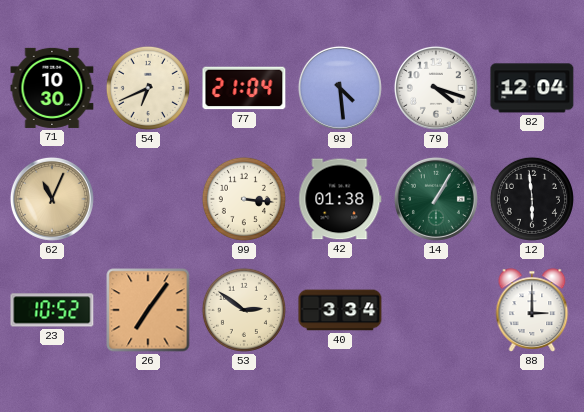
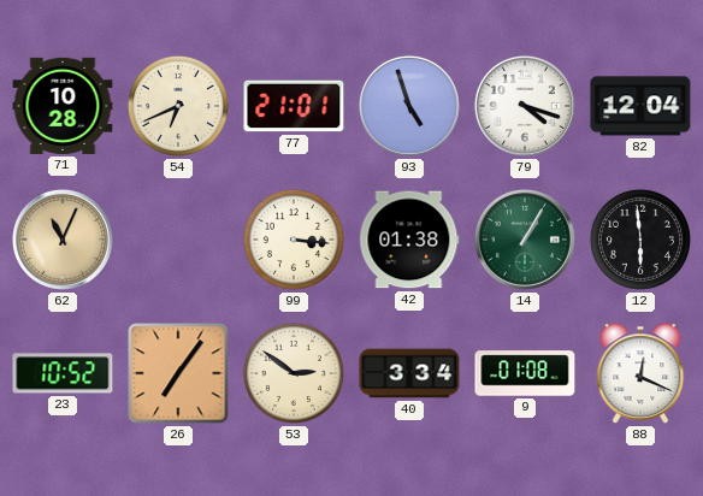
71: 10:30 -> 10:28 (63, 106)
77: 21:04 -> 21:01 (294, 106)
93: 4:29 -> 4:57 (409, 106)
9: none -> 01:08 (525, 373)
88: 3:00 -> 12:19 (640, 373)
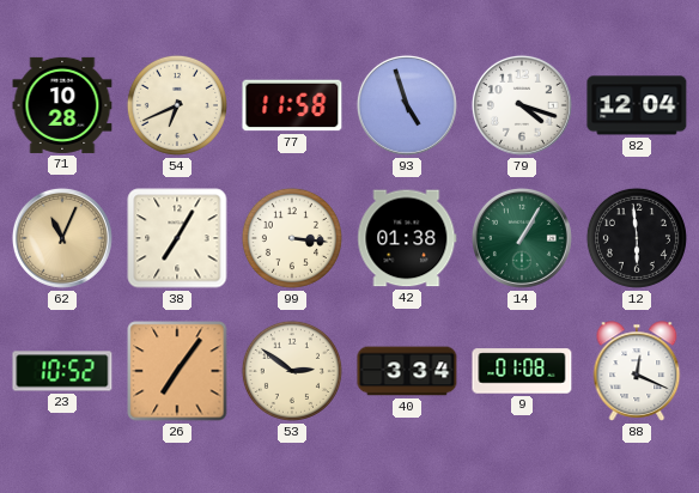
77: 21:01 -> 11:58 (292, 105)
38: none -> 7:05 (177, 238)
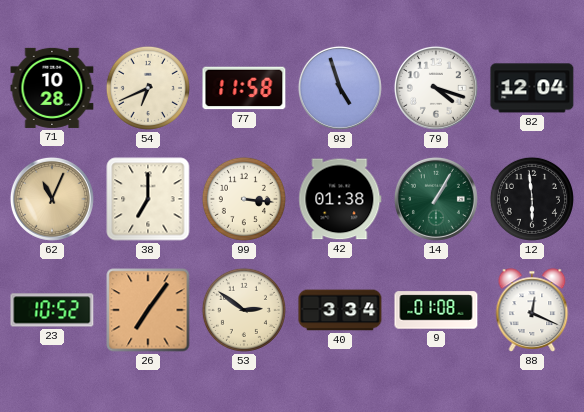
38: 7:05 -> 7:00 (148, 199)
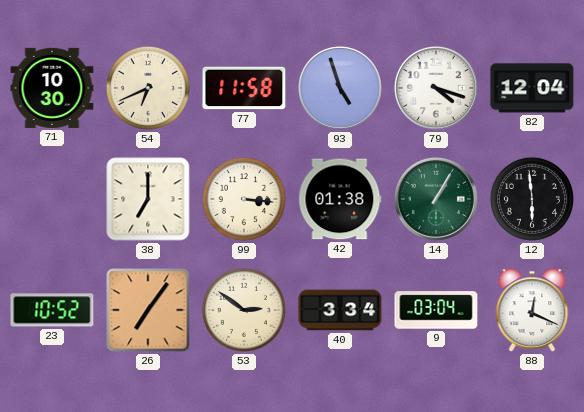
71: 10:28 -> 10:30 (52, 88)
62: 11:04 -> none (52, 199)
9: 01:08 -> 03:04 (436, 310)
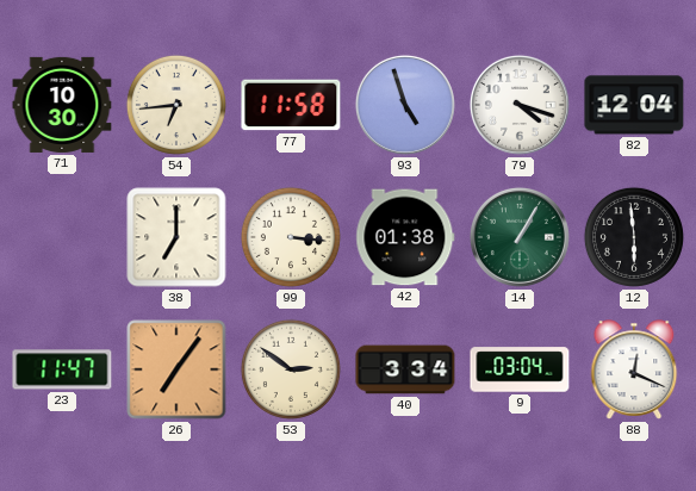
54: 6:41 -> 6:44 (176, 105)
23: 10:52 -> 11:47 (62, 369)
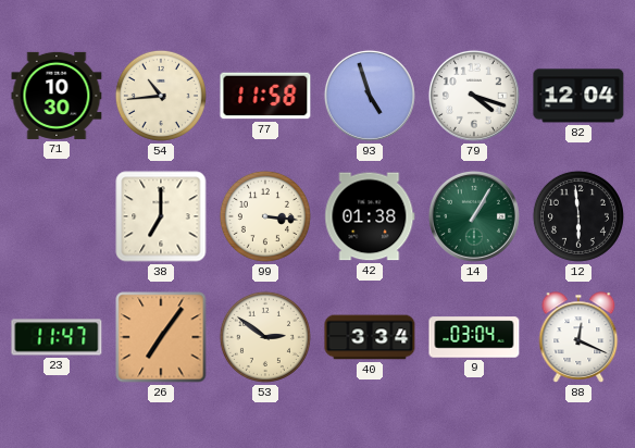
54: 6:44 -> 10:44 (161, 96)
